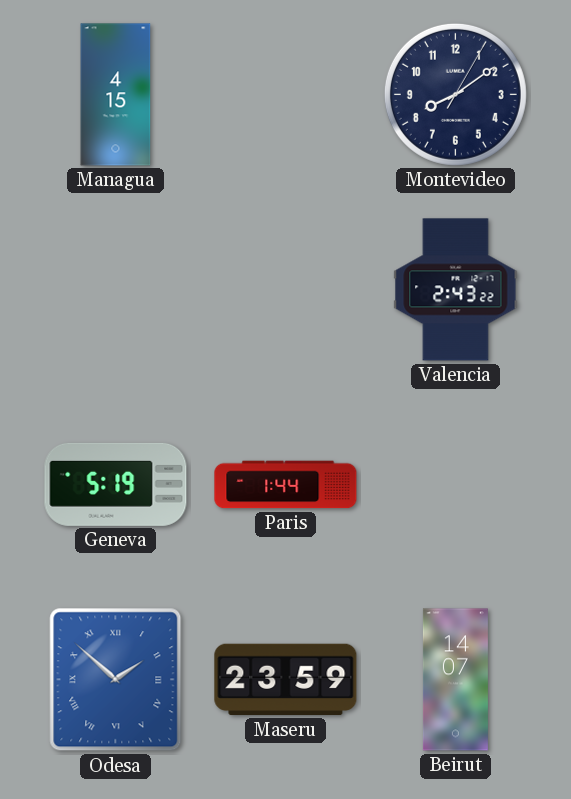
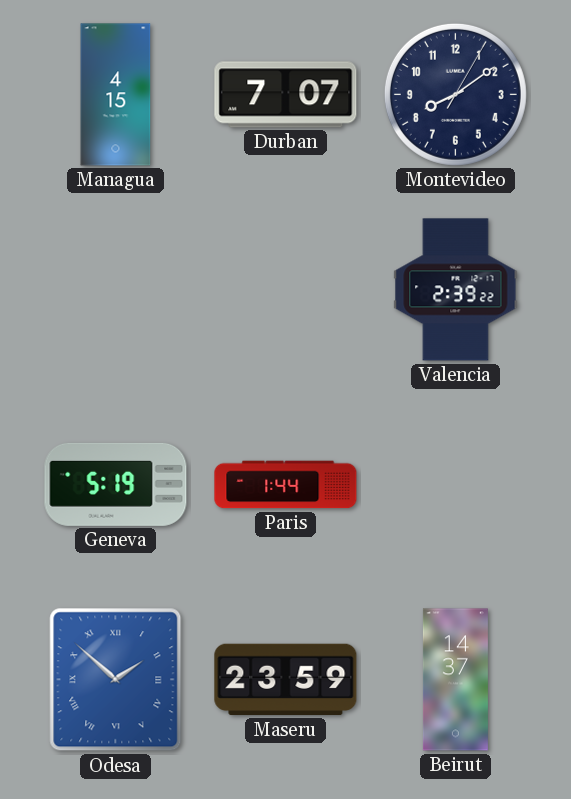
Durban: none -> 7:07 (286, 95)
Valencia: 2:43 -> 2:39 (456, 290)
Beirut: 14:07 -> 14:37 (455, 680)
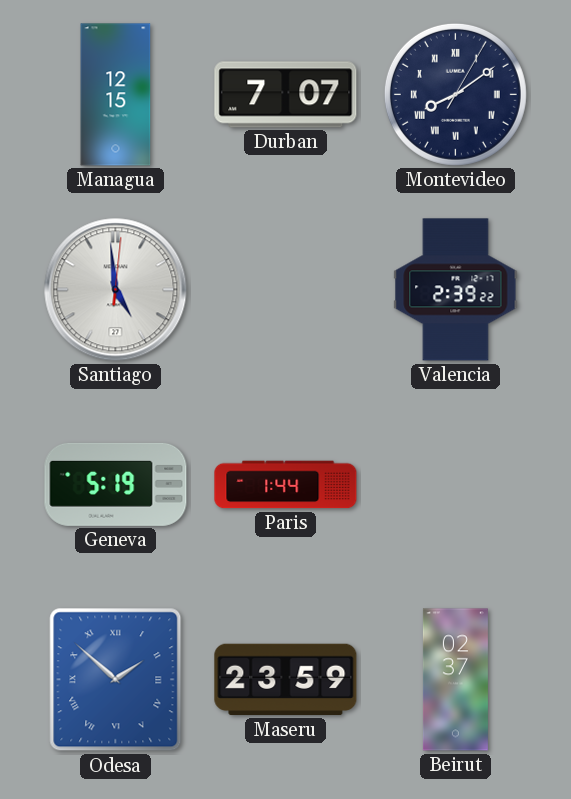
Managua: 4:15 -> 12:15 (116, 95)
Montevideo numerals: Arabic -> Roman (455, 94)
Santiago: none -> 4:59 (116, 290)
Beirut: 14:37 -> 02:37 (455, 680)
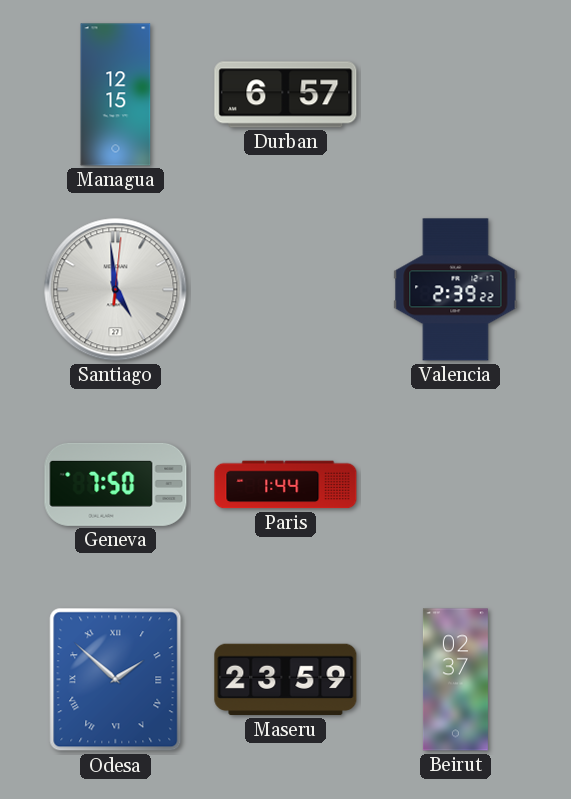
Durban: 7:07 -> 6:57 (286, 95)
Montevideo: 8:09 -> none (455, 94)
Geneva: 5:19 -> 7:50 (116, 484)
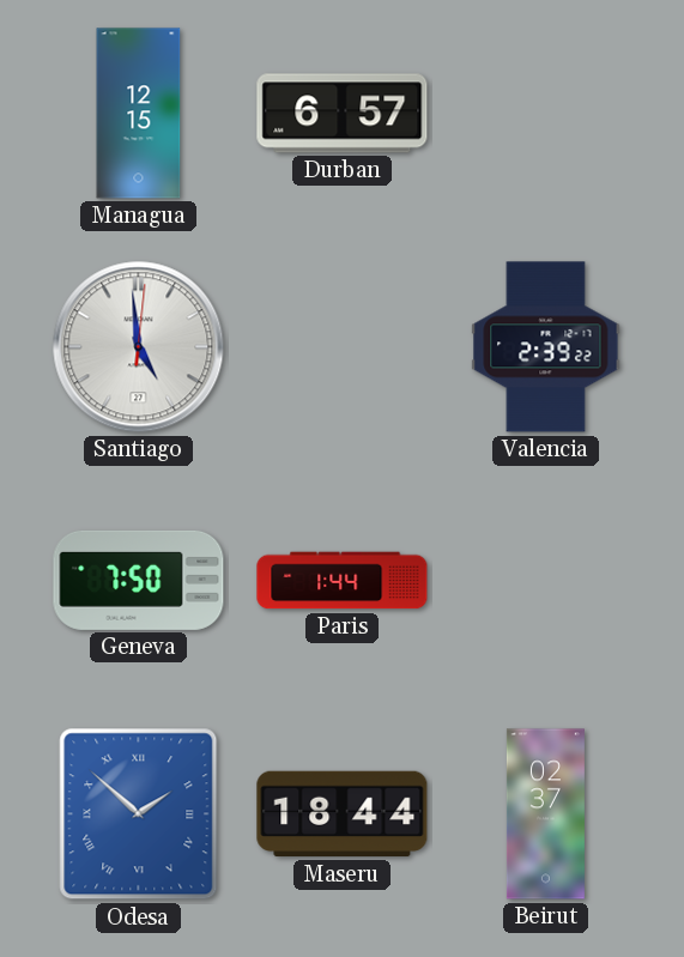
Maseru: 23:59 -> 18:44 (343, 814)
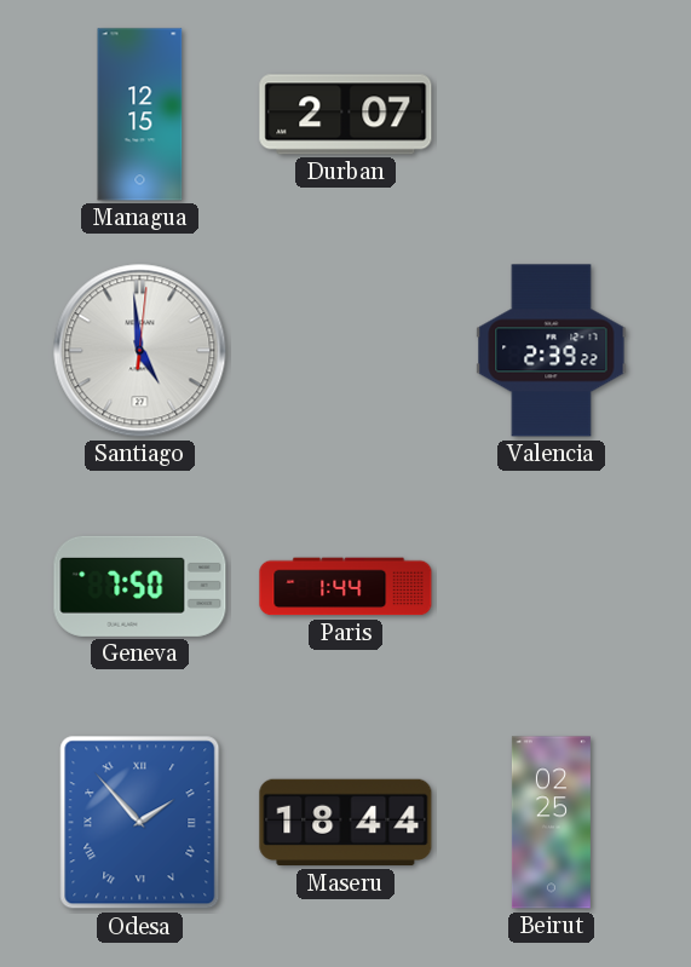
Durban: 6:57 -> 2:07 (346, 115)
Odesa: 1:52 -> 1:53 (140, 823)
Beirut: 02:37 -> 02:25 (551, 823)
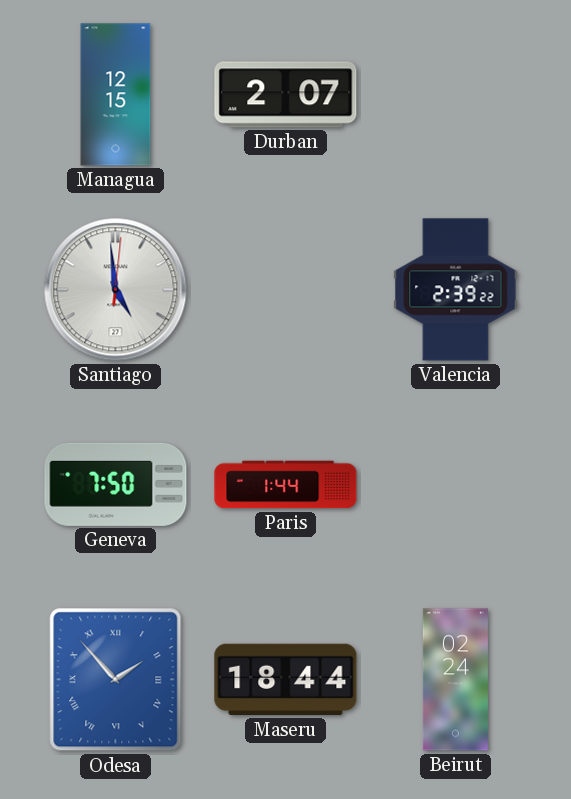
Beirut: 02:25 -> 02:24 (455, 680)
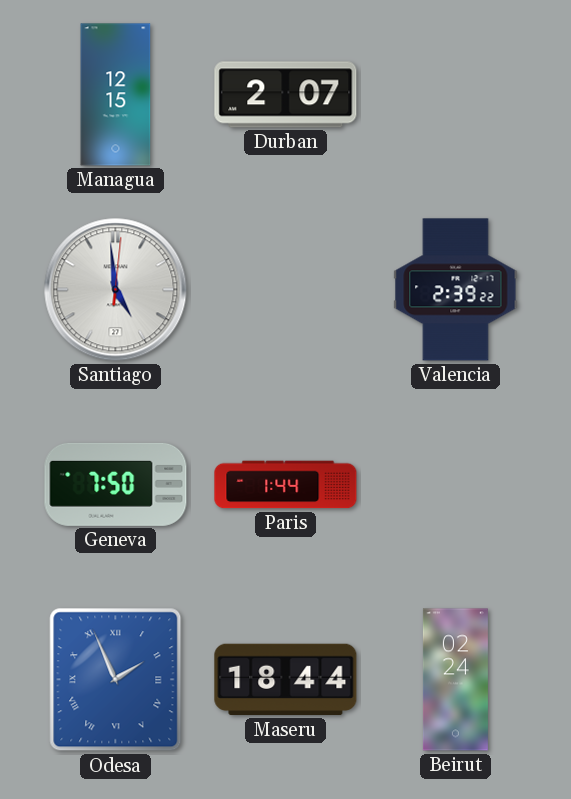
Odesa: 1:53 -> 1:56 (116, 680)
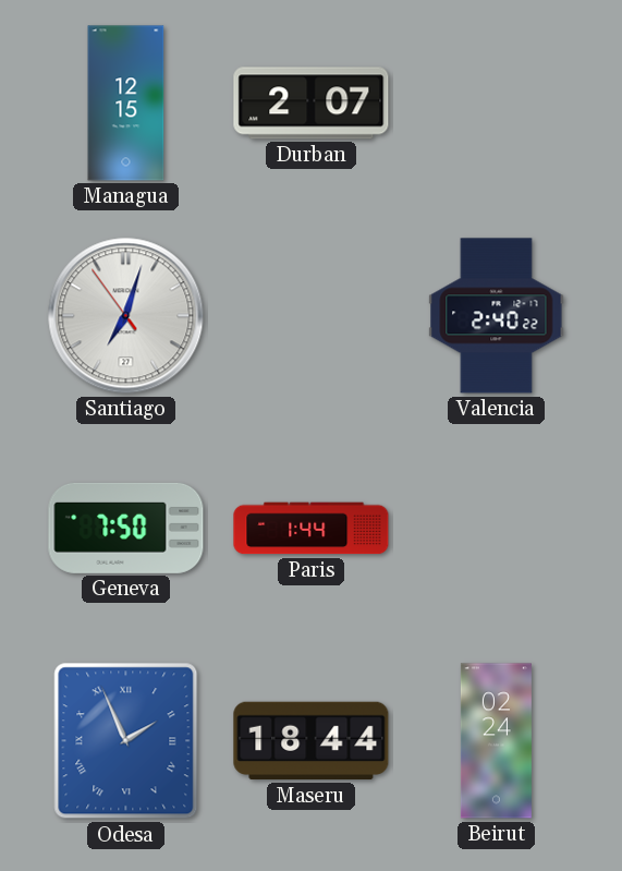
Santiago: 4:59 -> 7:02 (126, 316)
Valencia: 2:39 -> 2:40 (497, 316)
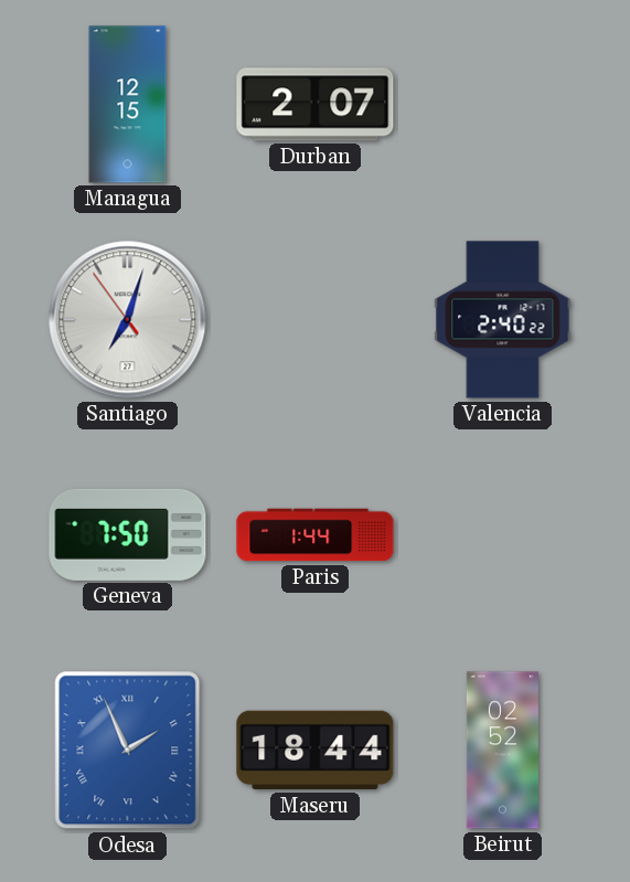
Beirut: 02:24 -> 02:52 (502, 751)
